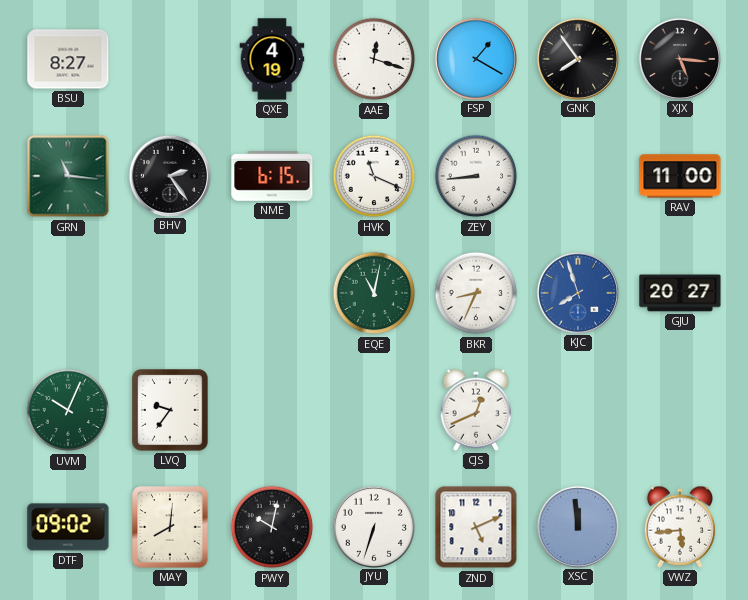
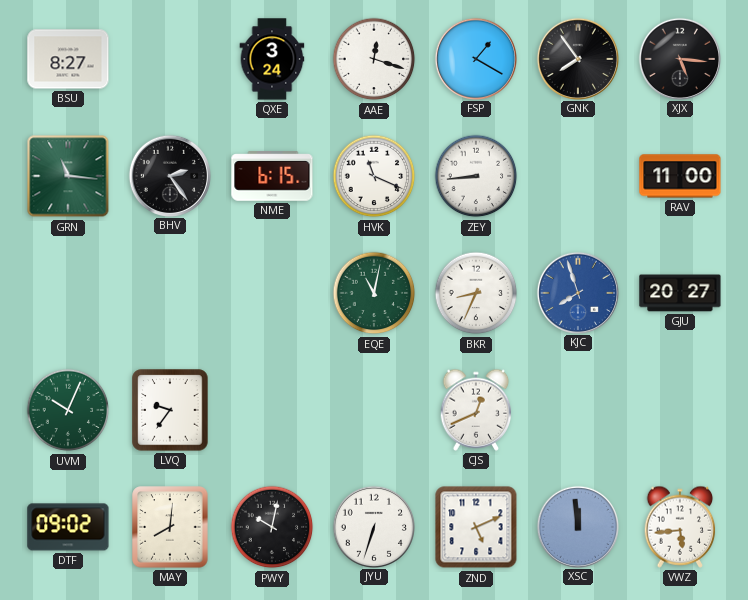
QXE: 4:19 -> 3:24 (272, 59)
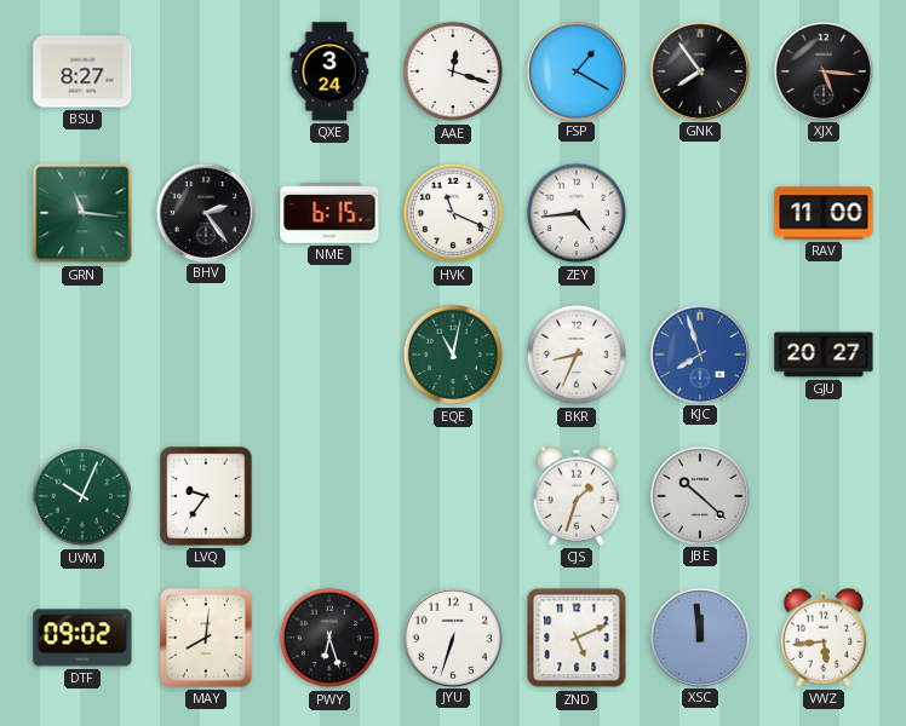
ZEY: 8:44 -> 4:44 (577, 213)
CJS: 12:41 -> 1:33 (577, 496)
JBE: none -> 10:22 (699, 495)
PWY: 10:02 -> 6:27 (329, 638)
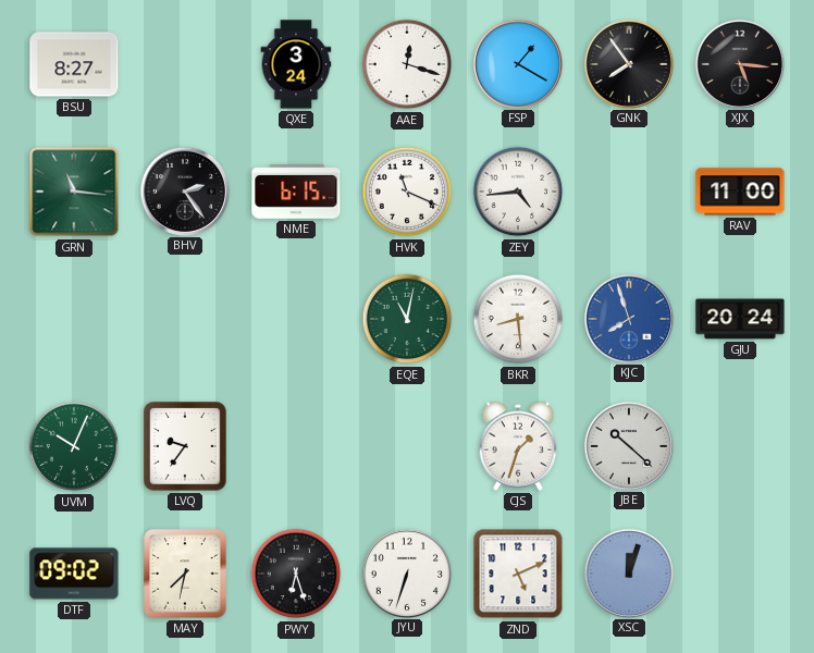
BKR: 8:34 -> 8:29 (518, 319)
GJU: 20:27 -> 20:24 (740, 319)
MAY: 8:01 -> 7:32 (185, 574)
XSC: 11:59 -> 12:03 (628, 572)
VWZ: 5:44 -> none (824, 638)
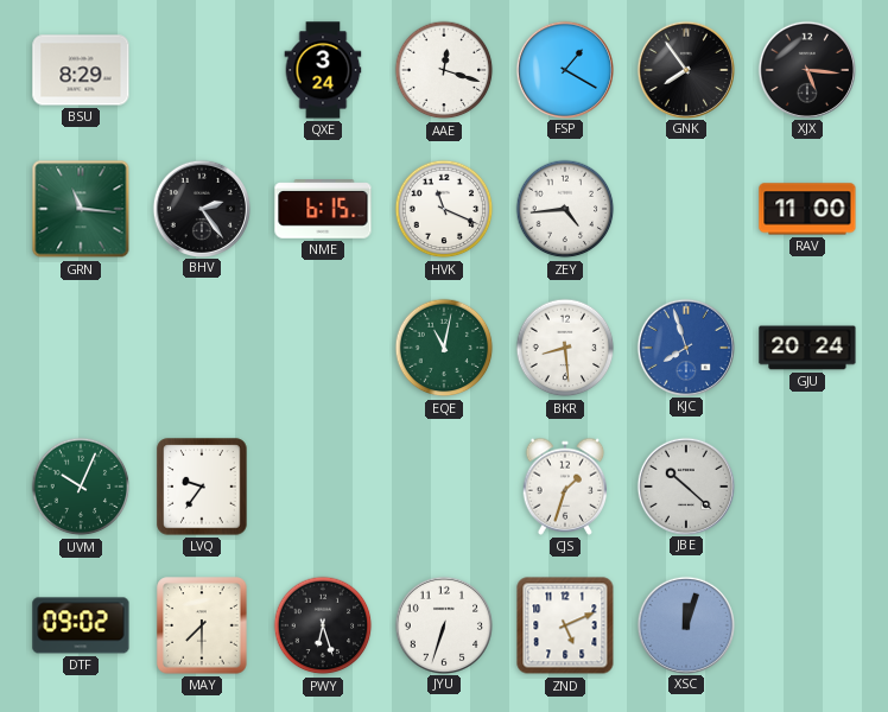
BSU: 8:27 -> 8:29 (81, 70)
MAY: 7:32 -> 7:30 (202, 625)
